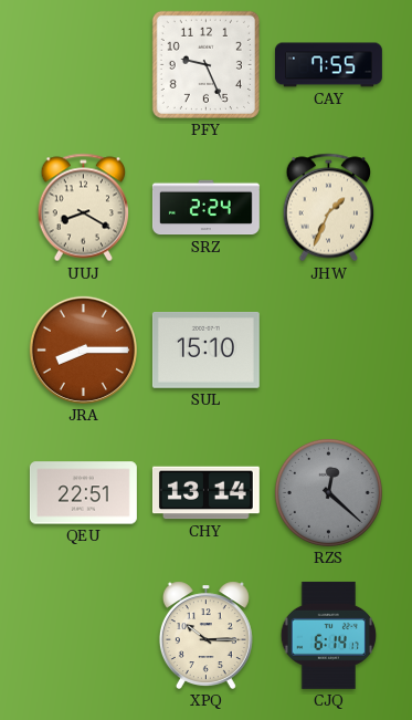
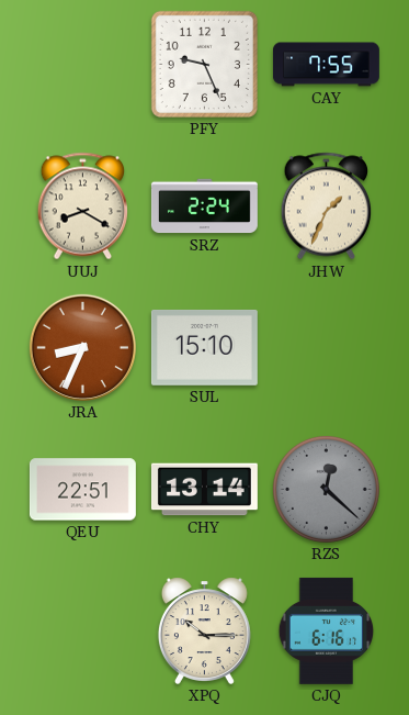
JRA: 8:15 -> 8:34 (82, 347)
CJQ: 6:14 -> 6:16 (327, 630)
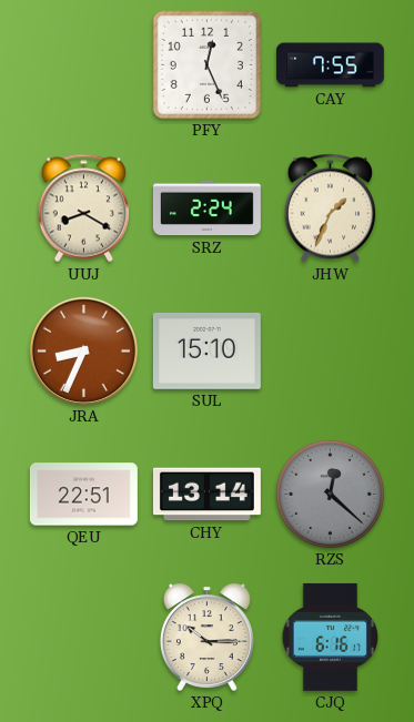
PFY: 9:26 -> 12:26 (206, 64)
